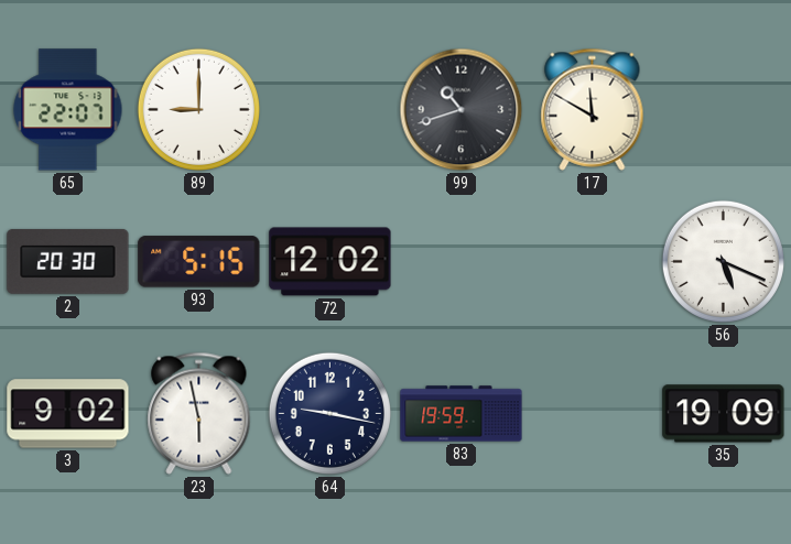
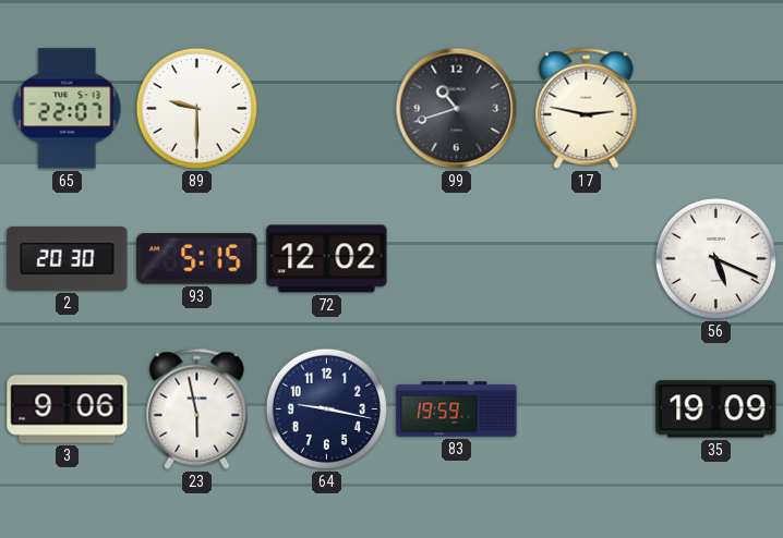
89: 9:00 -> 9:30 (196, 108)
17: 11:50 -> 2:47 (587, 108)
3: 9:02 -> 9:06 (68, 409)
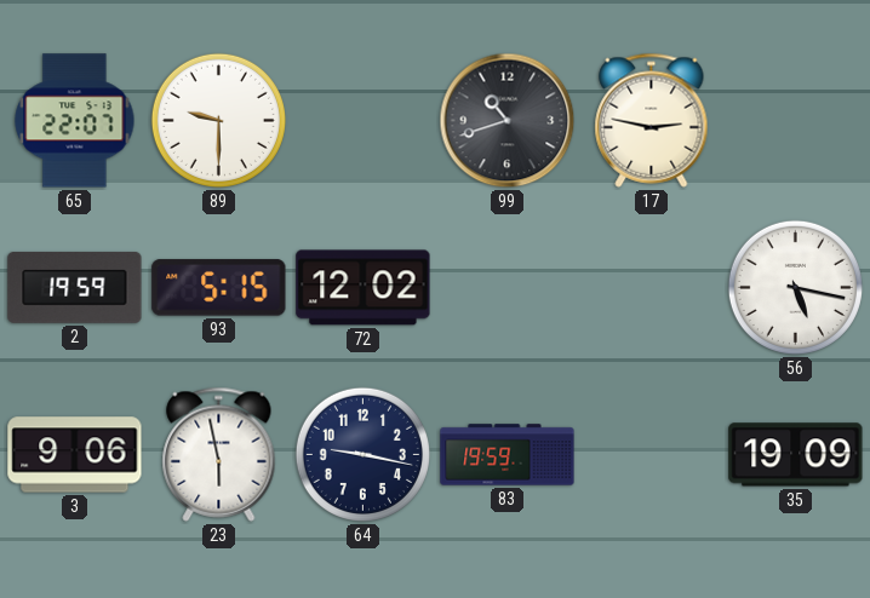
2: 20:30 -> 19:59 (75, 287)
56: 5:19 -> 5:17 (795, 287)
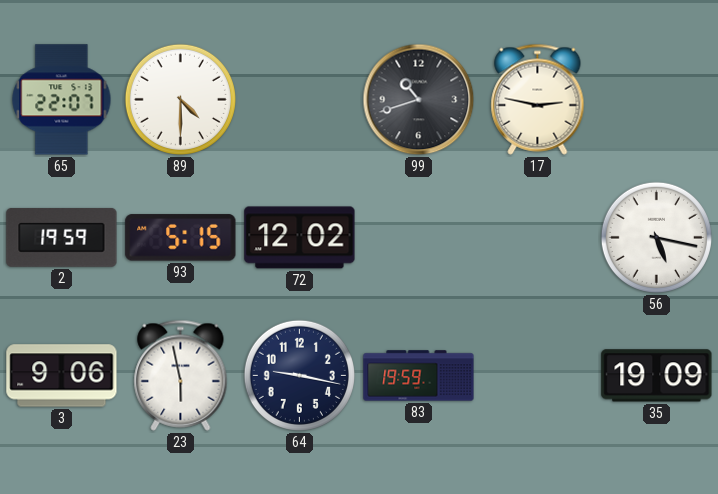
89: 9:30 -> 4:30 (180, 99)
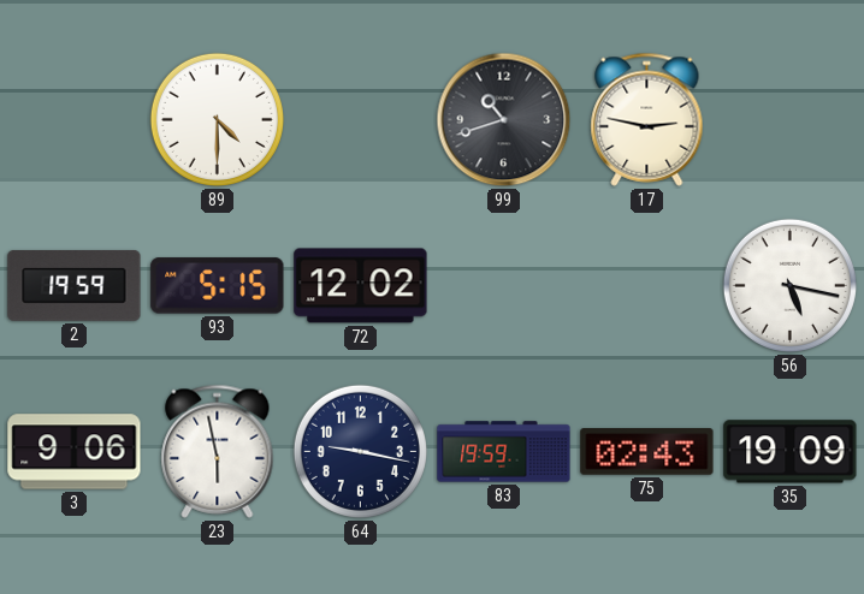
65: 22:07 -> none (62, 100)
75: none -> 02:43 (647, 452)
